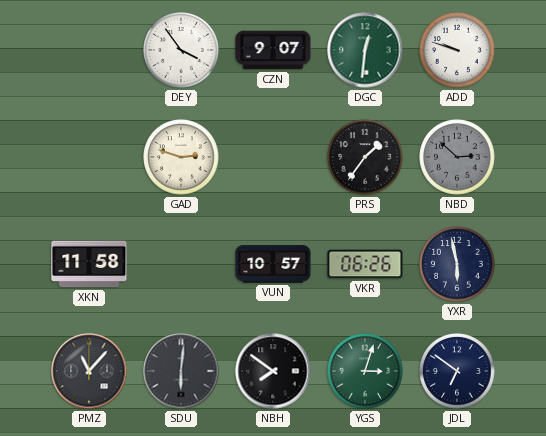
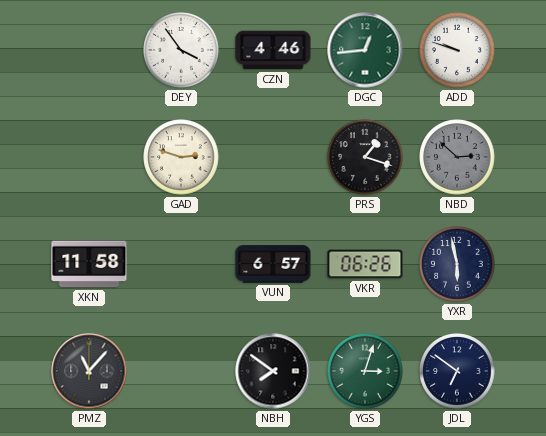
CZN: 9:07 -> 4:46 (273, 50)
DGC: 12:31 -> 12:44 (365, 50)
PRS: 1:36 -> 1:18 (365, 157)
VUN: 10:57 -> 6:57 (273, 264)
SDU: 6:01 -> none (181, 371)
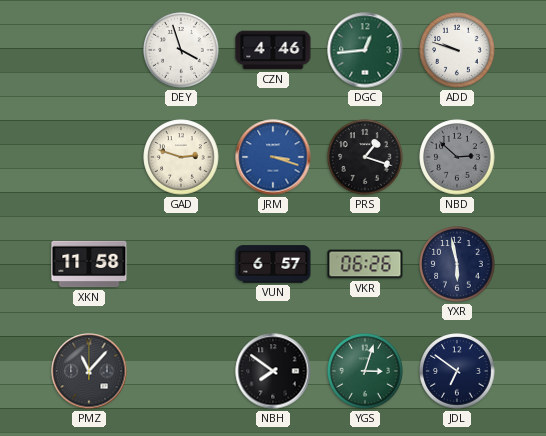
DEY: 3:54 -> 3:57 (181, 50)
JRM: none -> 3:18 (273, 157)
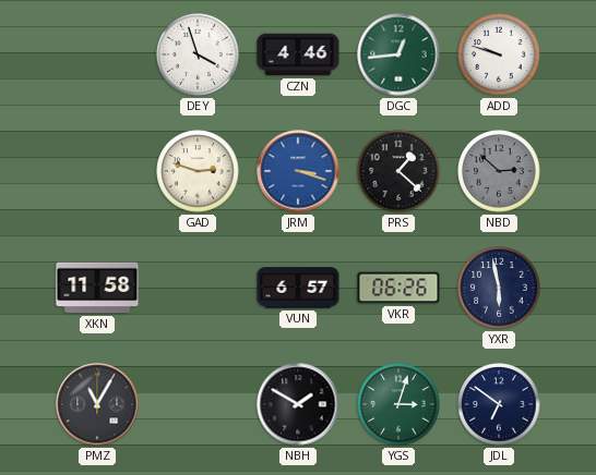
PRS: 1:18 -> 1:22 (398, 171)
PMZ: 11:07 -> 11:05 (97, 404)
NBH: 7:51 -> 1:50 (298, 404)
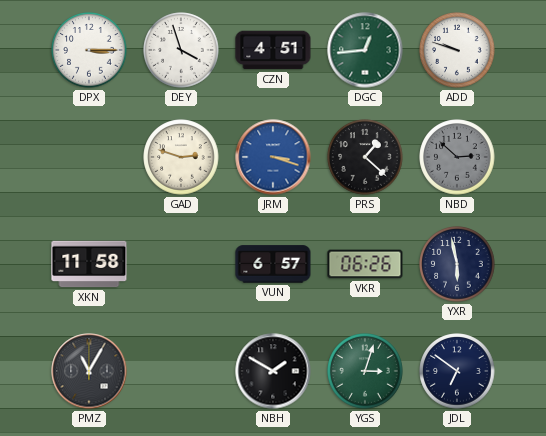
DPX: none -> 3:15 (89, 50)
CZN: 4:46 -> 4:51 (273, 50)
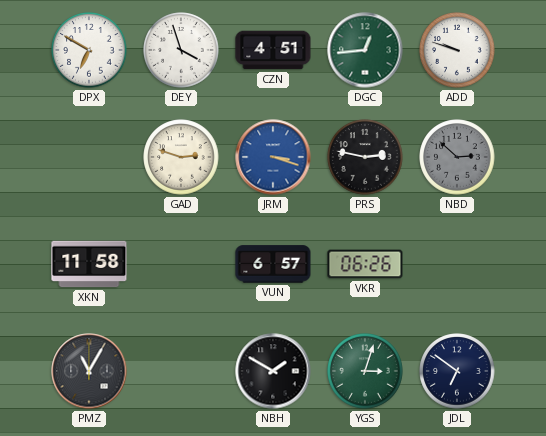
DPX: 3:15 -> 6:50 (89, 50)
PRS: 1:22 -> 2:47 (365, 157)
YXR: 5:58 -> none (457, 264)
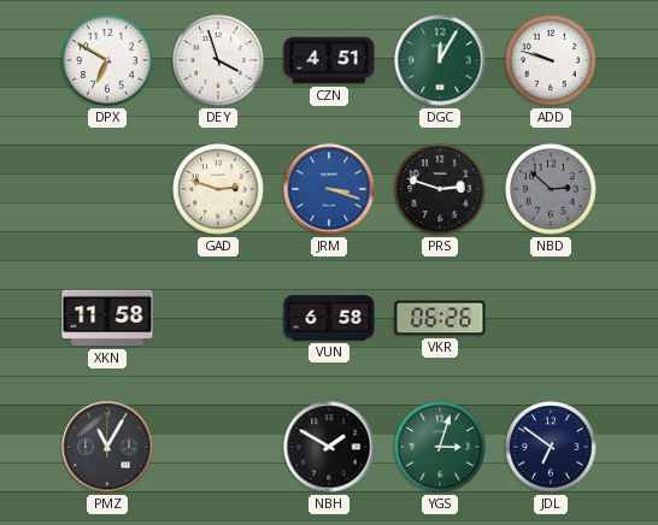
DGC: 12:44 -> 12:05 (440, 60)
PRS: 2:47 -> 2:48 (440, 189)
VUN: 6:57 -> 6:58 (329, 318)
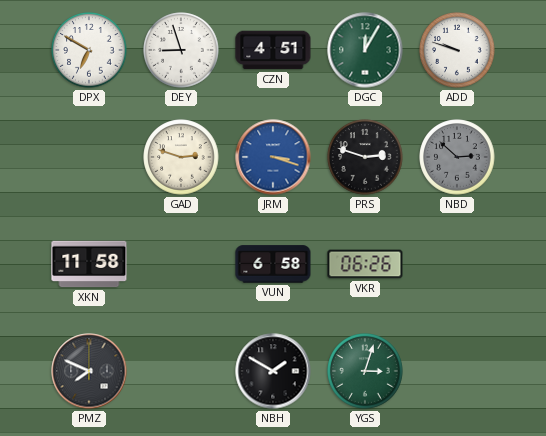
DEY: 3:57 -> 8:57 (181, 50)
PMZ: 11:05 -> 7:49 (89, 371)
JDL: 6:51 -> none (551, 447)
